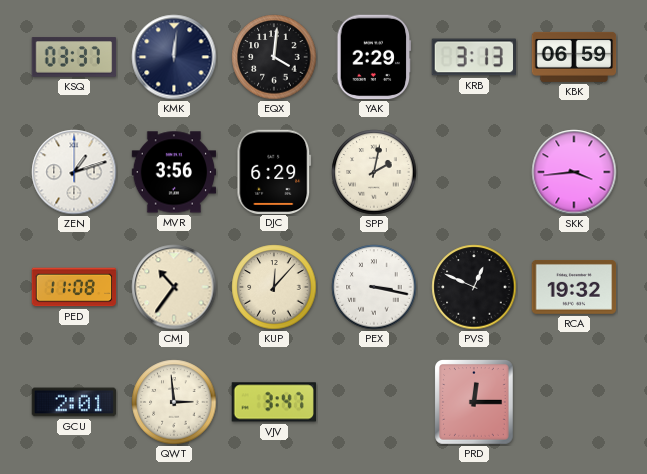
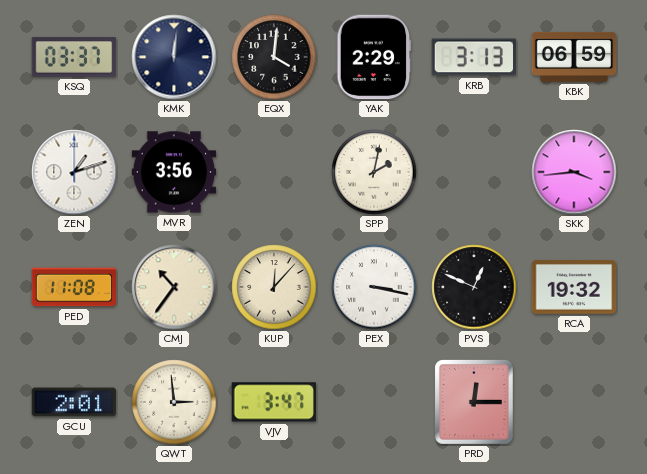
DJC: 6:29 -> none (274, 171)
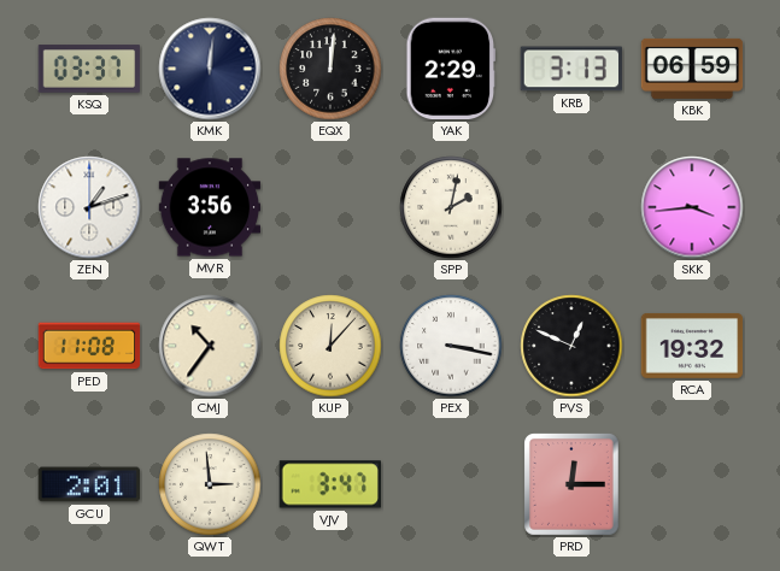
EQX: 4:01 -> 12:01 (330, 69)
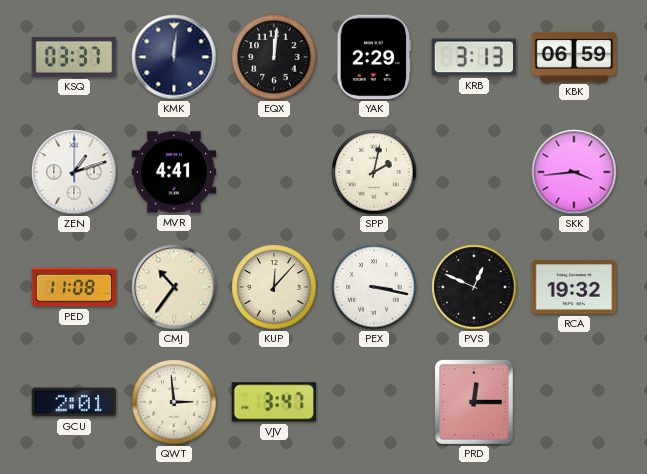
MVR: 3:56 -> 4:41 (174, 172)
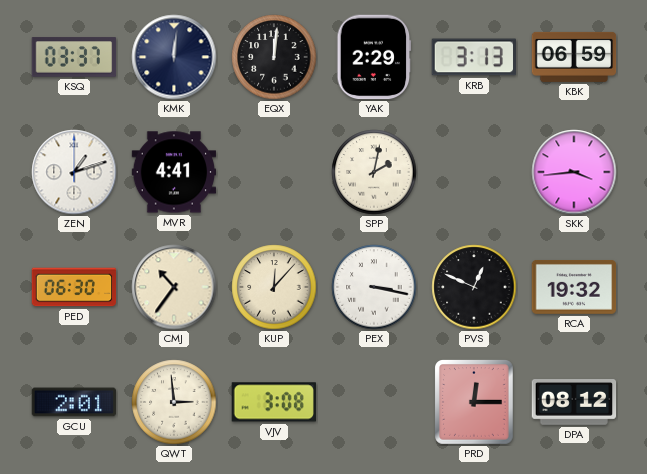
PED: 11:08 -> 06:30 (74, 287)
VJV: 3:47 -> 3:08 (273, 402)
DPA: none -> 08:12 (574, 403)
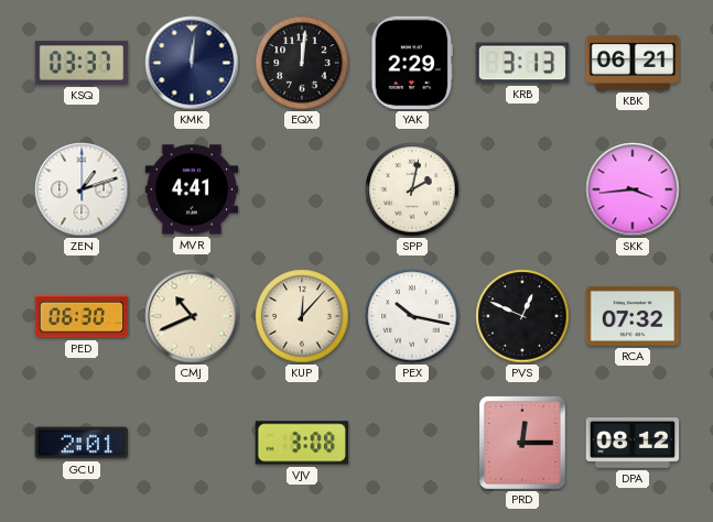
KBK: 06:59 -> 06:21 (633, 63)
CMJ: 10:36 -> 10:41 (192, 316)
PEX: 3:17 -> 10:17 (412, 316)
RCA: 19:32 -> 07:32 (633, 316)
QWT: 2:59 -> none (174, 402)
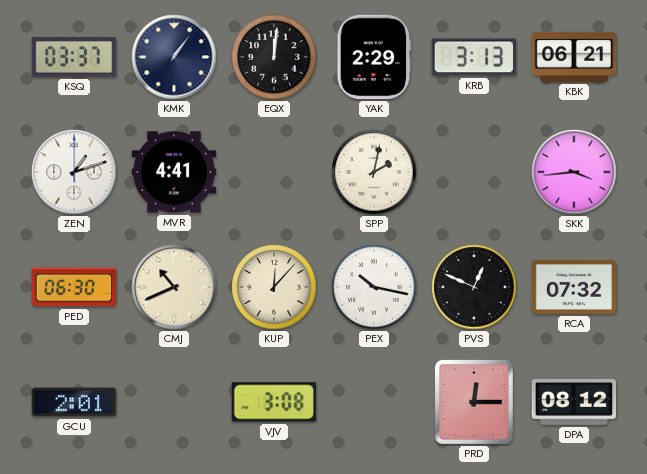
KMK: 12:01 -> 1:06 (174, 57)
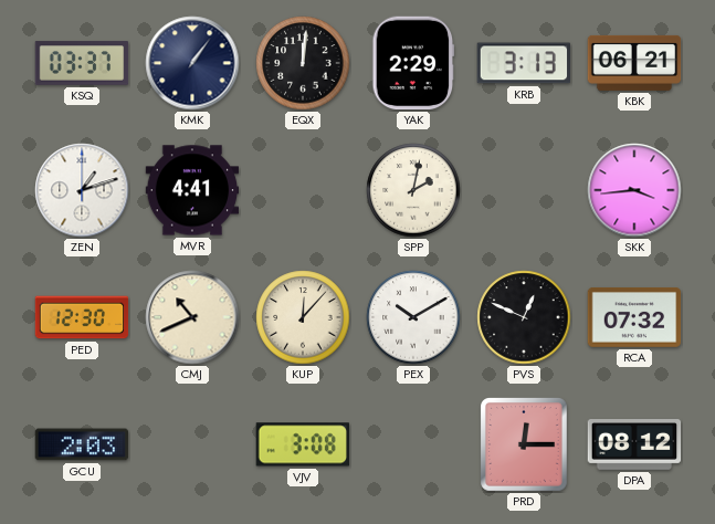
PED: 06:30 -> 12:30 (82, 317)
PEX: 10:17 -> 10:10 (413, 317)
GCU: 2:01 -> 2:03 (82, 444)
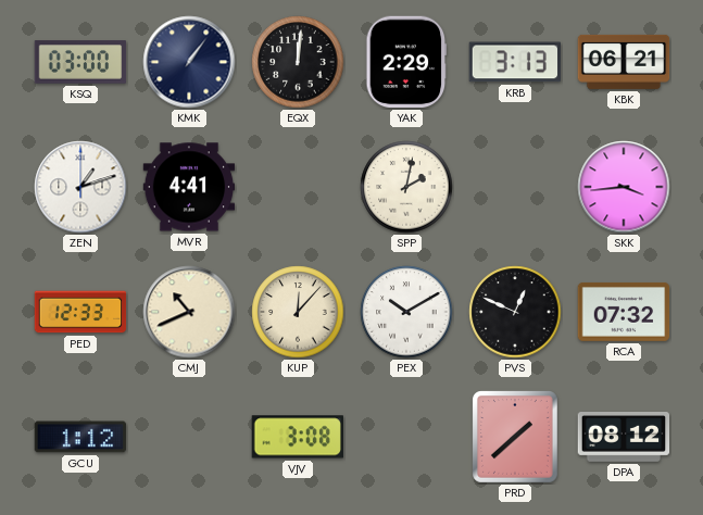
KSQ: 03:37 -> 03:00 (80, 62)
PED: 12:30 -> 12:33 (80, 312)
GCU: 2:03 -> 1:12 (80, 437)
PRD: 12:15 -> 1:38 (516, 438)
